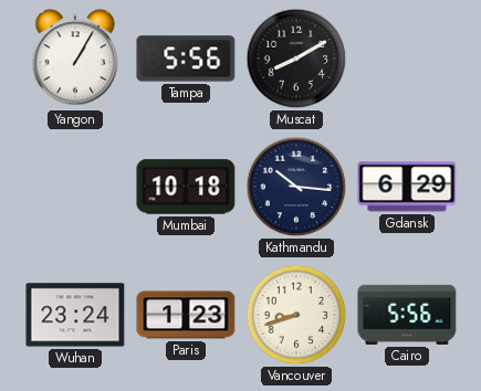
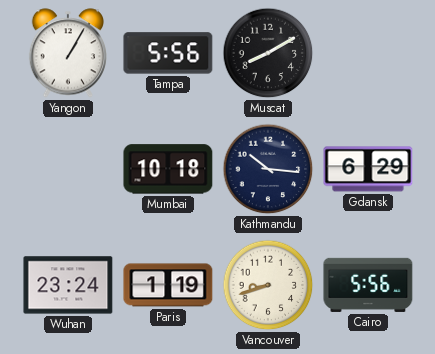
Paris: 1:23 -> 1:19 (168, 285)
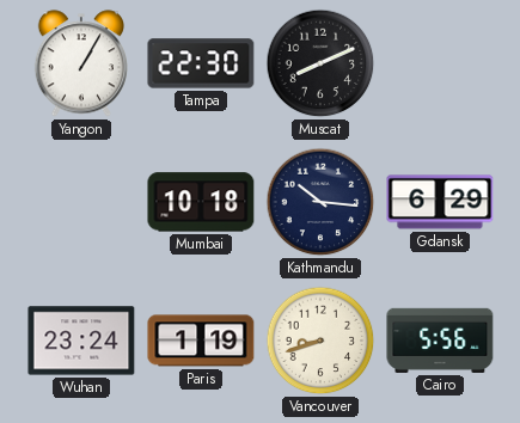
Tampa: 5:56 -> 22:30 (201, 63)
Muscat: 8:10 -> 8:11 (320, 63)
